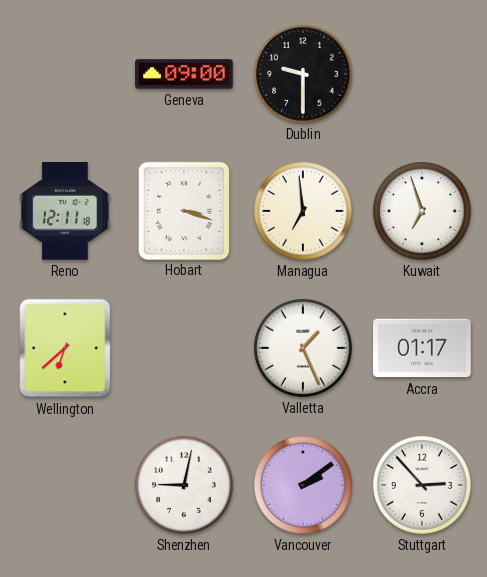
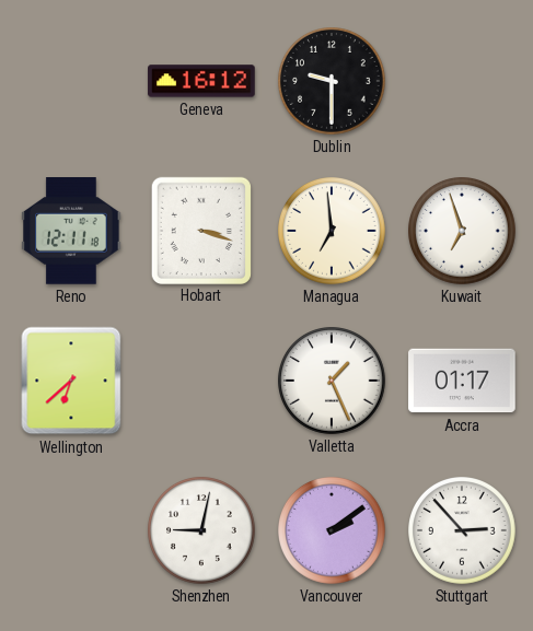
Geneva: 09:00 -> 16:12 (201, 81)
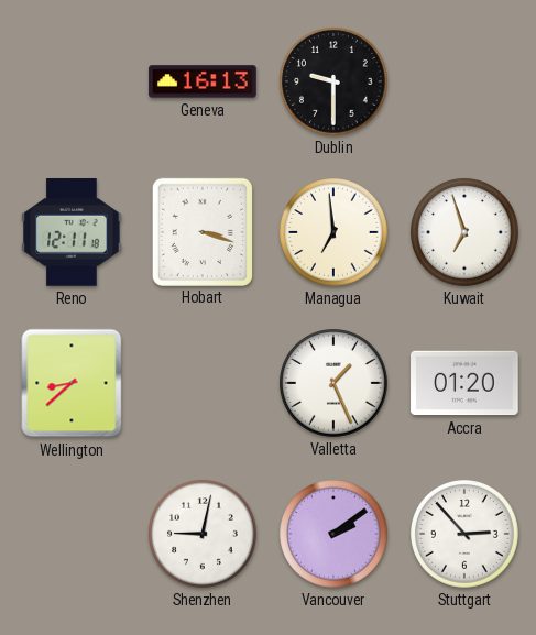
Geneva: 16:12 -> 16:13 (203, 81)
Wellington: 6:38 -> 8:38 (72, 383)
Accra: 01:17 -> 01:20 (464, 383)
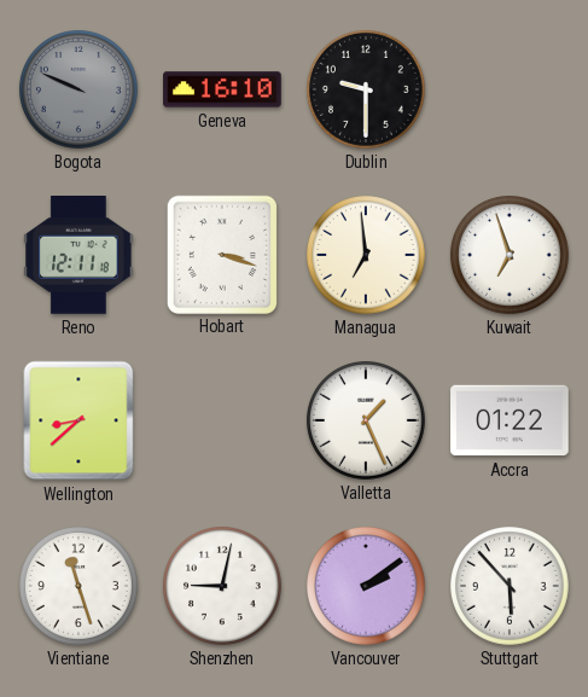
Bogota: none -> 9:49 (80, 91)
Geneva: 16:13 -> 16:10 (222, 89)
Accra: 01:20 -> 01:22 (510, 420)
Vientiane: none -> 11:27 (80, 587)
Stuttgart: 2:53 -> 5:53 (511, 587)
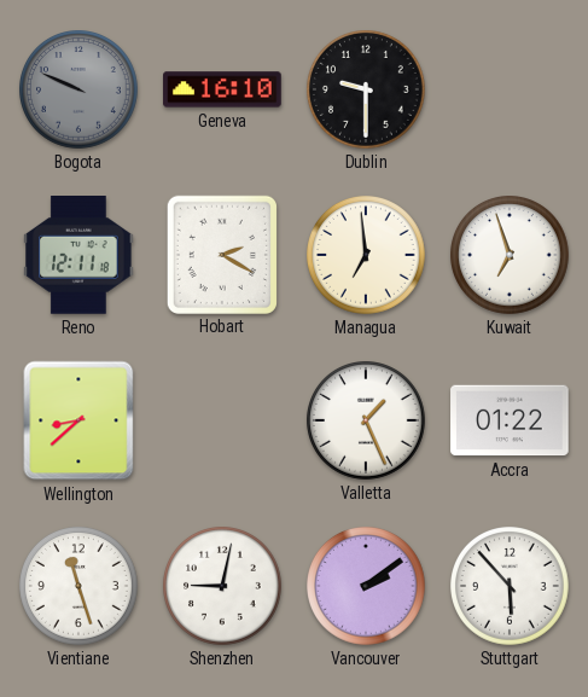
Hobart: 3:18 -> 2:20 (222, 254)
